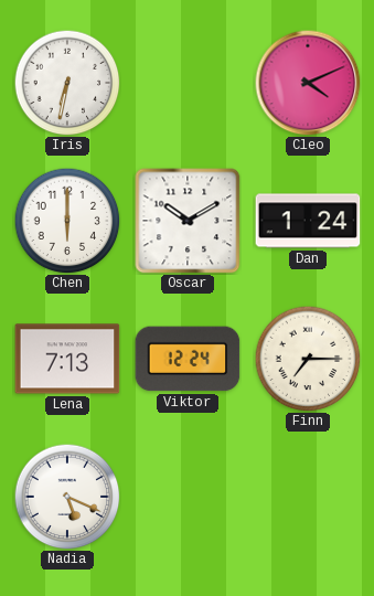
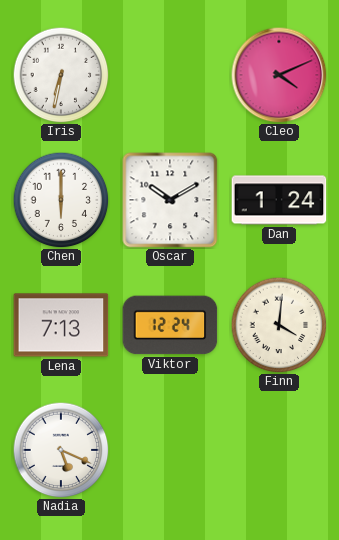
Finn: 7:15 -> 4:01 (279, 325)
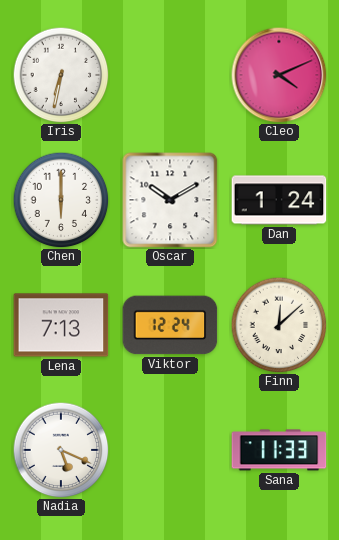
Finn: 4:01 -> 12:08 (279, 325)
Sana: none -> 11:33 (279, 450)
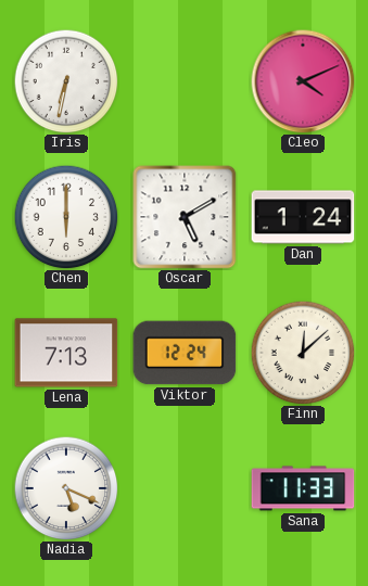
Oscar: 10:10 -> 5:10 (185, 217)
